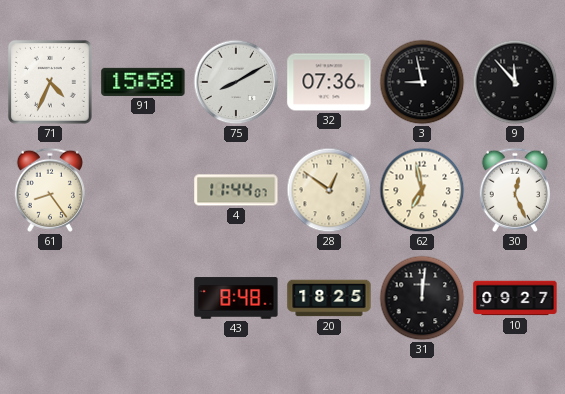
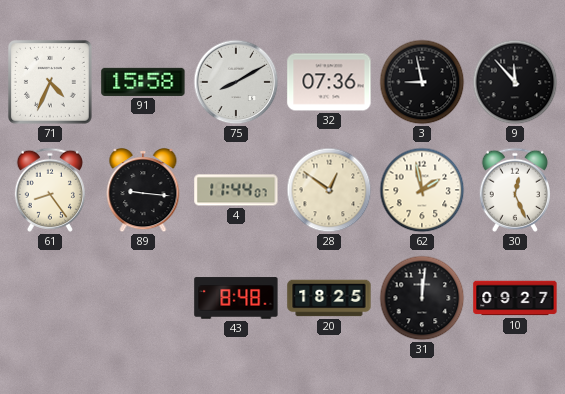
89: none -> 9:16 (143, 191)
62: 6:58 -> 1:58 (422, 190)
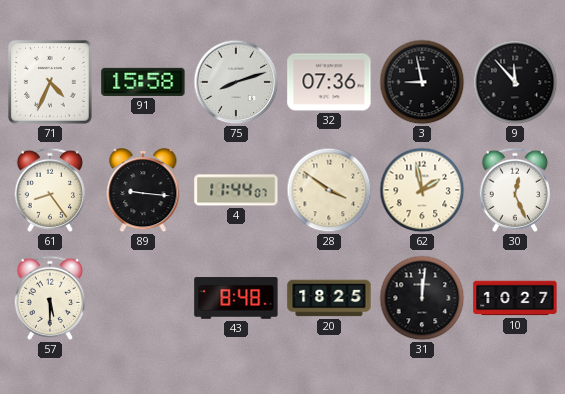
75: 8:10 -> 8:12 (236, 82)
28: 12:51 -> 3:51 (329, 190)
57: none -> 5:30 (50, 298)
10: 09:27 -> 10:27 (515, 298)
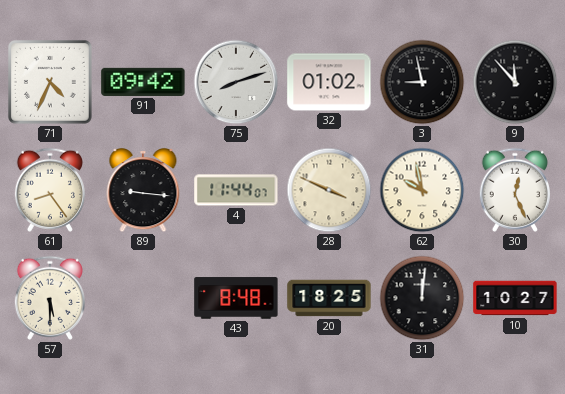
91: 15:58 -> 09:42 (143, 82)
32: 07:36 -> 01:02 (329, 82)
28: 3:51 -> 3:49 (329, 190)
62: 1:58 -> 9:58 (422, 190)
